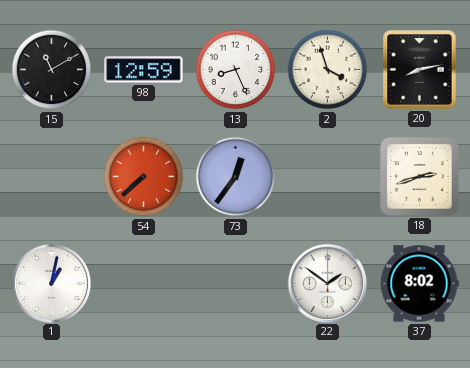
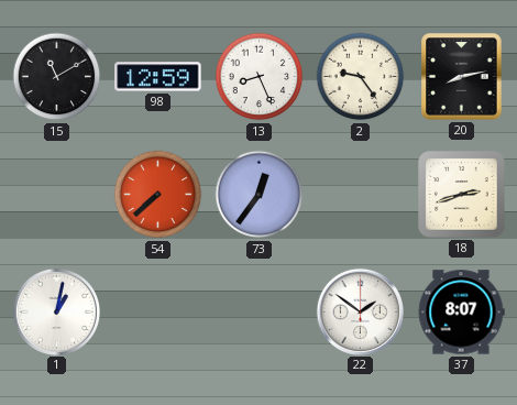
2: 3:57 -> 9:24 (361, 77)
37: 8:02 -> 8:07 (461, 313)
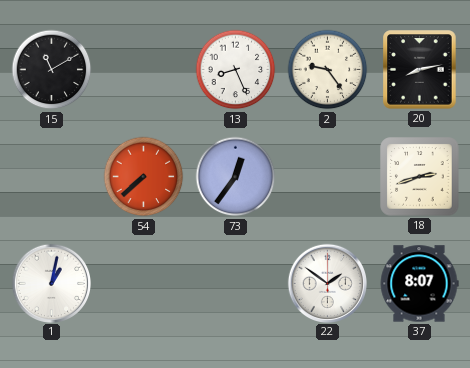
98: 12:59 -> none (158, 77)
